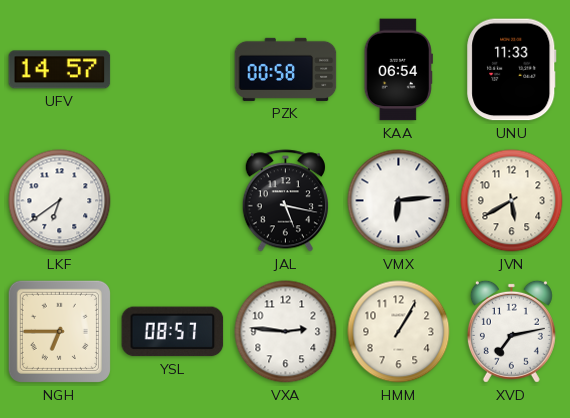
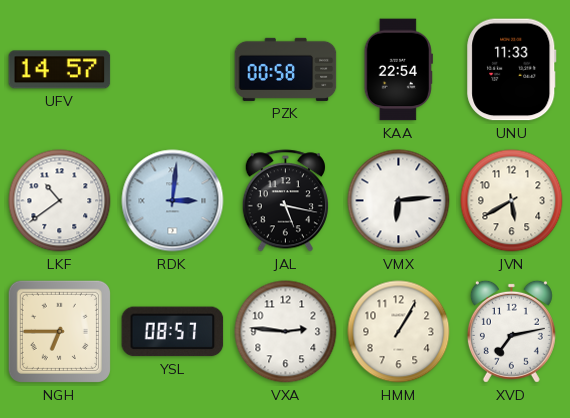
KAA: 06:54 -> 22:54 (398, 70)
LKF: 6:39 -> 10:39 (60, 201)
RDK: none -> 3:01 (173, 201)
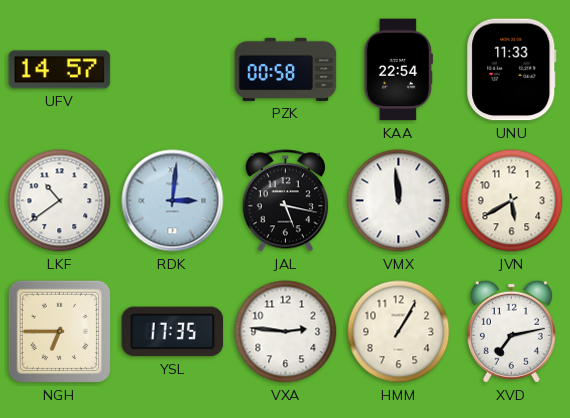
VMX: 6:14 -> 11:59 (399, 201)
YSL: 08:57 -> 17:35 (173, 332)
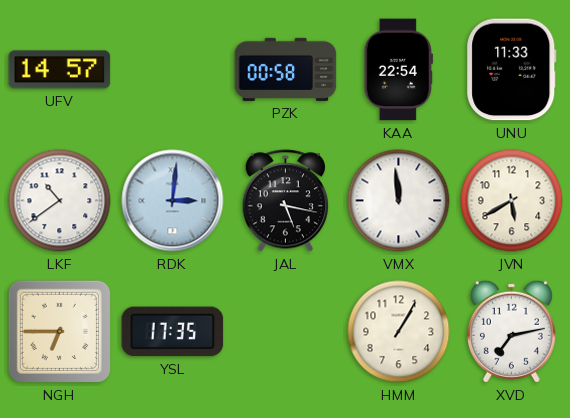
VXA: 2:46 -> none (286, 332)
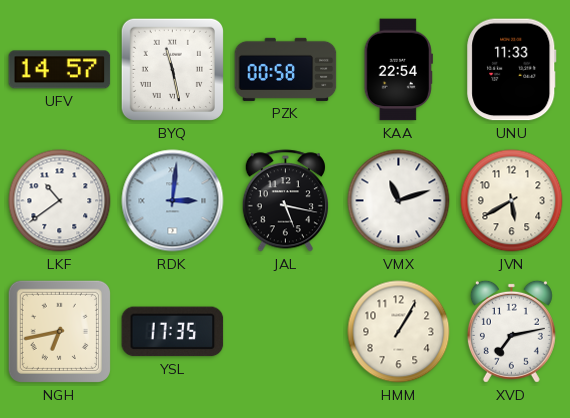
BYQ: none -> 11:28 (172, 69)
VMX: 11:59 -> 11:12 (399, 201)
NGH: 6:45 -> 6:43 (59, 331)
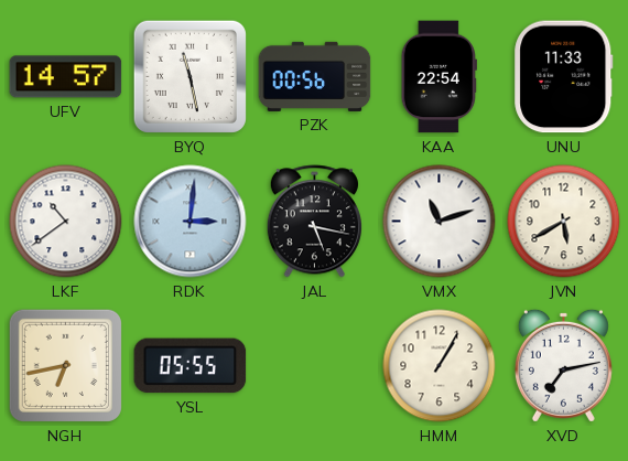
PZK: 00:58 -> 00:56 (315, 76)
YSL: 17:35 -> 05:55 (191, 366)
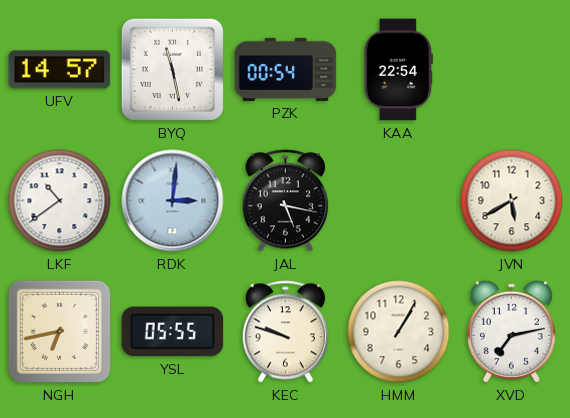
PZK: 00:56 -> 00:54 (286, 69)
UNU: 11:33 -> none (564, 77)
VMX: 11:12 -> none (440, 222)
KEC: none -> 9:48 (285, 332)
